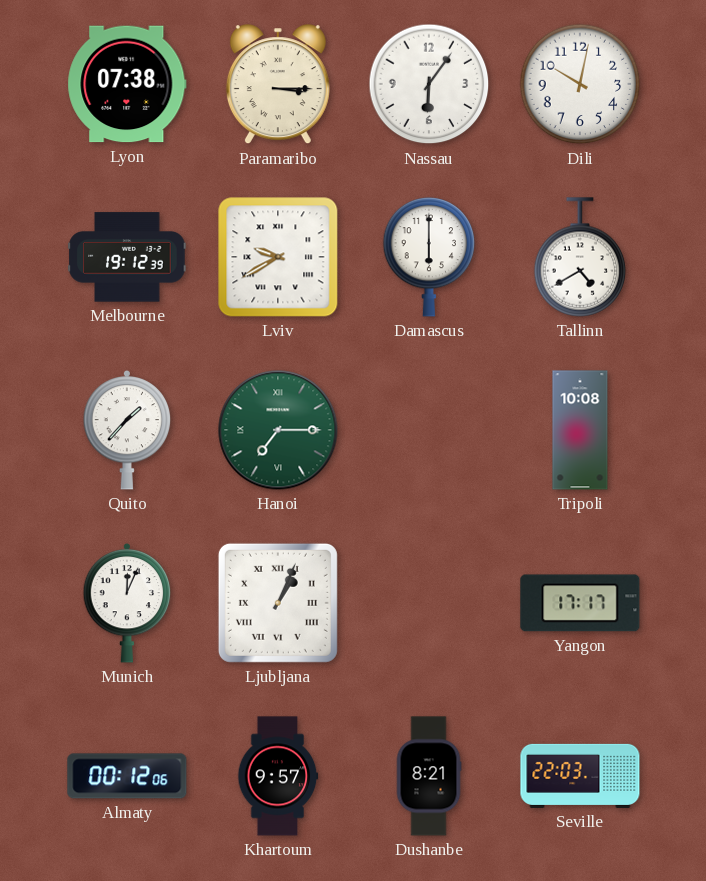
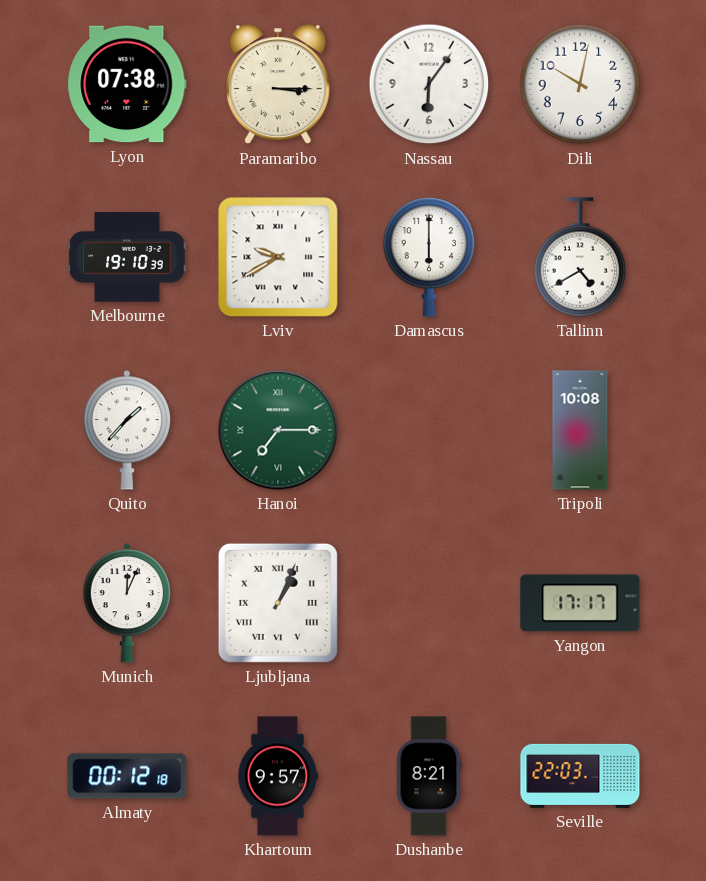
Melbourne: 19:12 -> 19:10 (127, 257)
Almaty: 00:12:06 -> 00:12:18 (127, 776)
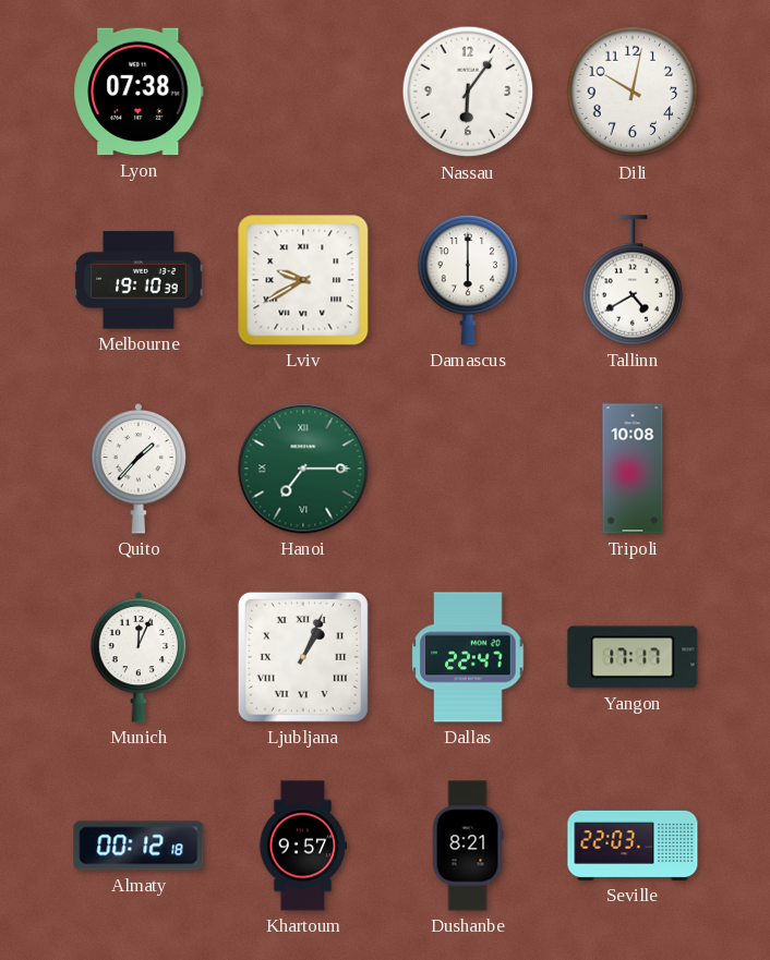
Paramaribo: 3:15 -> none (278, 85)
Dallas: none -> 22:47 (468, 657)
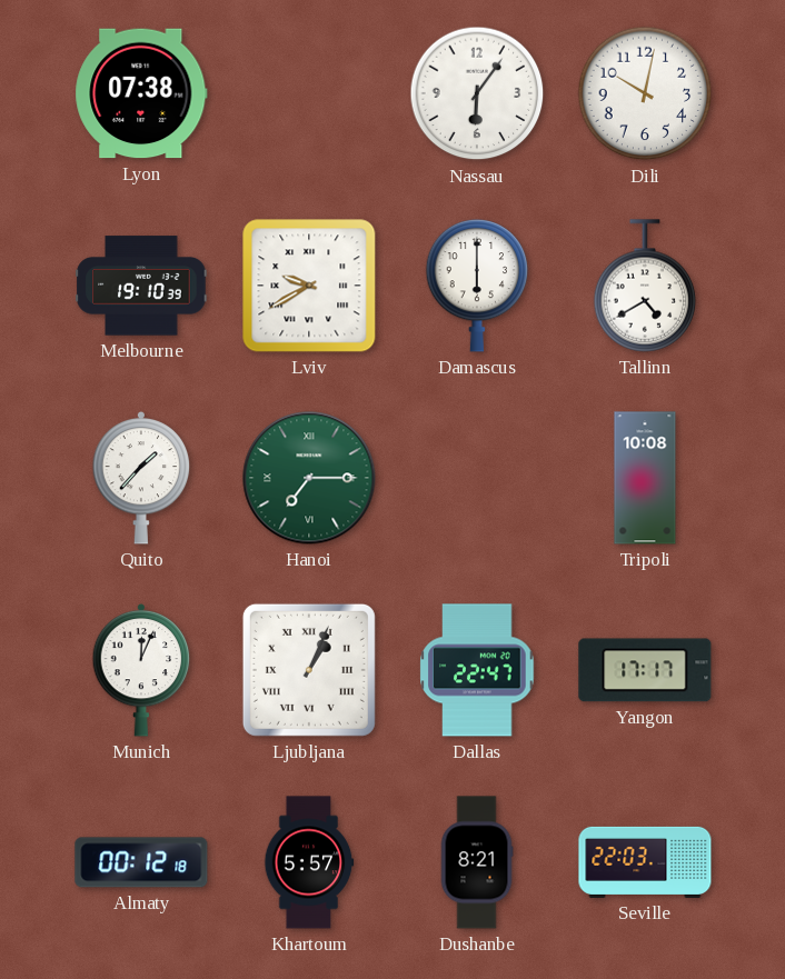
Khartoum: 9:57 -> 5:57 (309, 862)
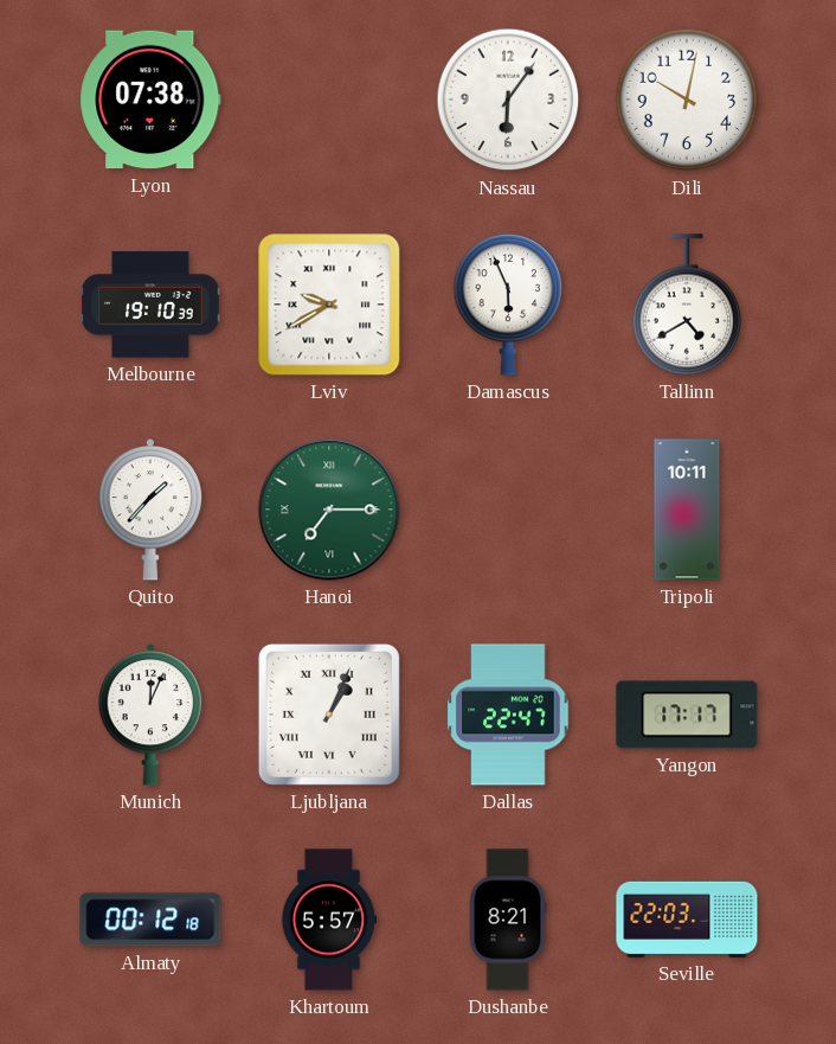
Damascus: 6:00 -> 5:56 (508, 305)
Tripoli: 10:08 -> 10:11 (687, 510)
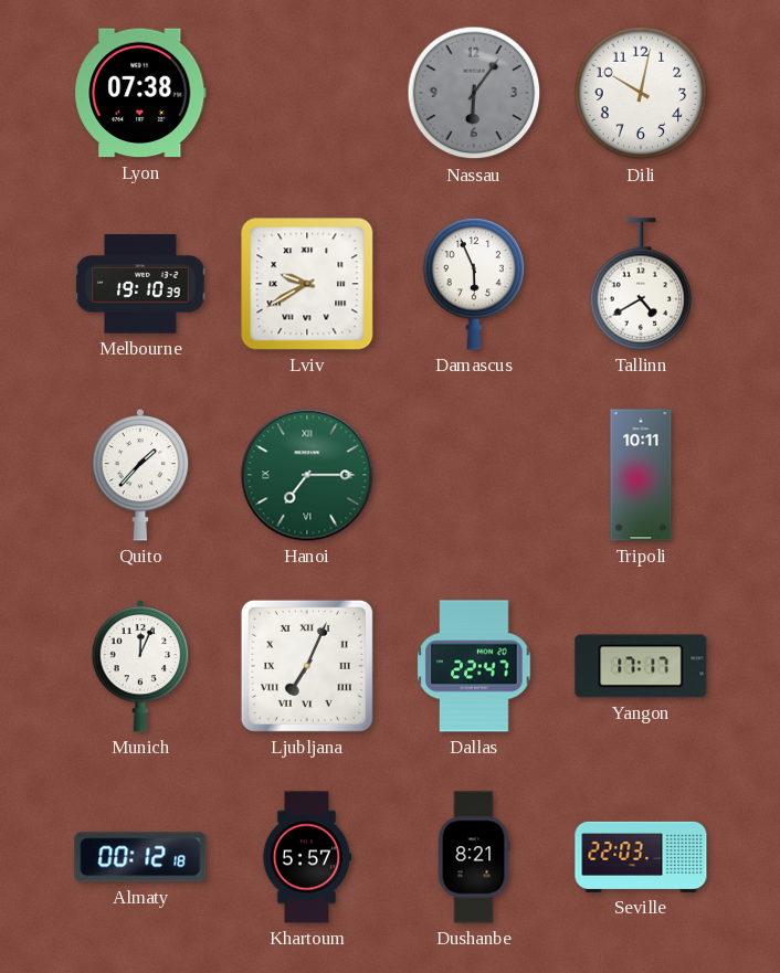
Nassau dial: white -> grey (474, 93)
Ljubljana: 1:04 -> 7:04 (307, 666)
